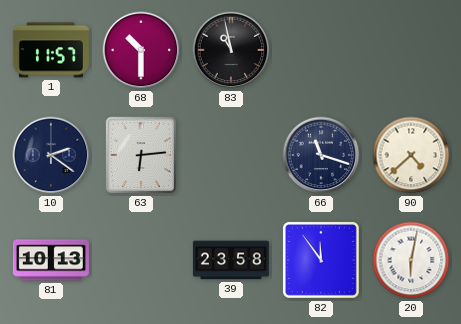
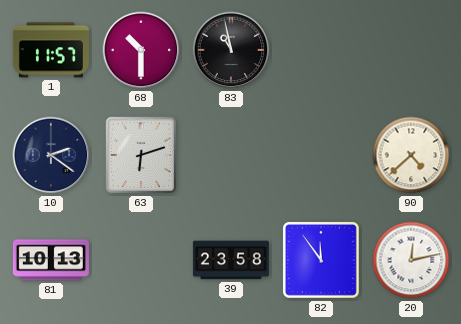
63: 6:14 -> 6:12 (141, 155)
66: 11:18 -> none (321, 155)
20: 6:02 -> 12:13 (411, 260)
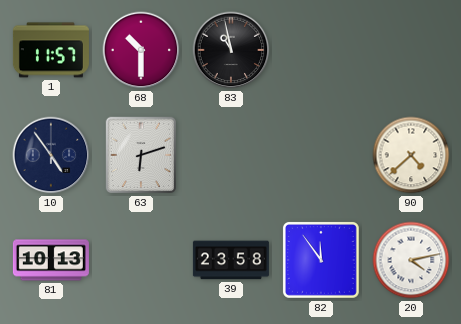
10: 2:21 -> 4:54 (51, 155)
20: 12:13 -> 4:13 (411, 260)
